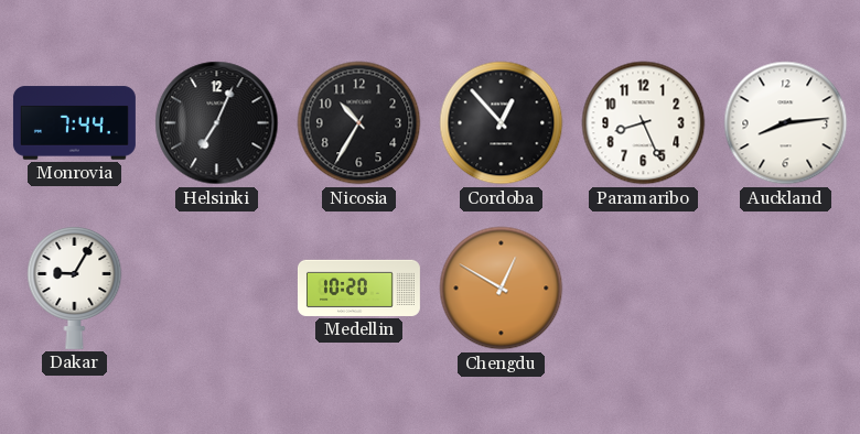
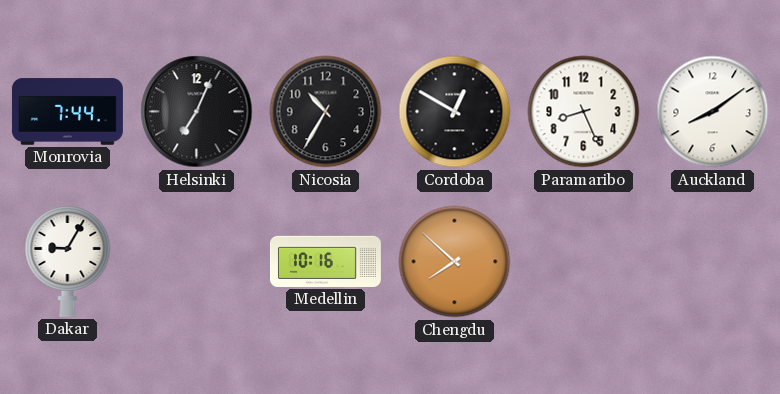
Cordoba: 12:53 -> 12:50 (455, 112)
Auckland: 8:14 -> 8:09 (713, 112)
Medellin: 10:20 -> 10:16 (325, 261)
Chengdu: 12:50 -> 7:52 (455, 262)
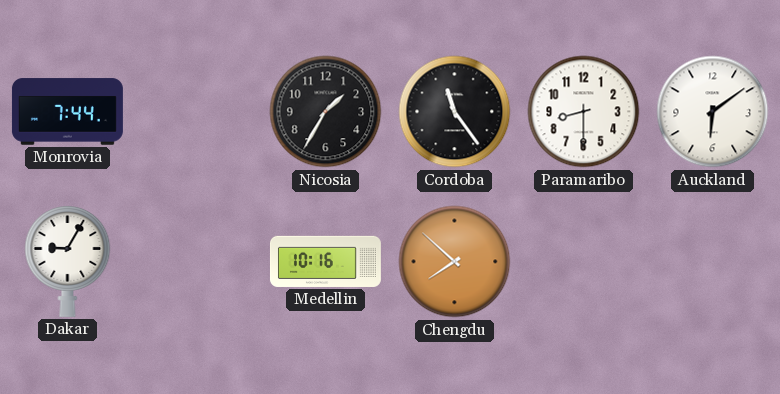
Helsinki: 7:04 -> none (197, 112)
Nicosia: 10:35 -> 1:35 (326, 112)
Cordoba: 12:50 -> 11:24 (455, 112)
Paramaribo: 8:26 -> 8:30 (584, 112)
Auckland: 8:09 -> 6:09 (713, 112)
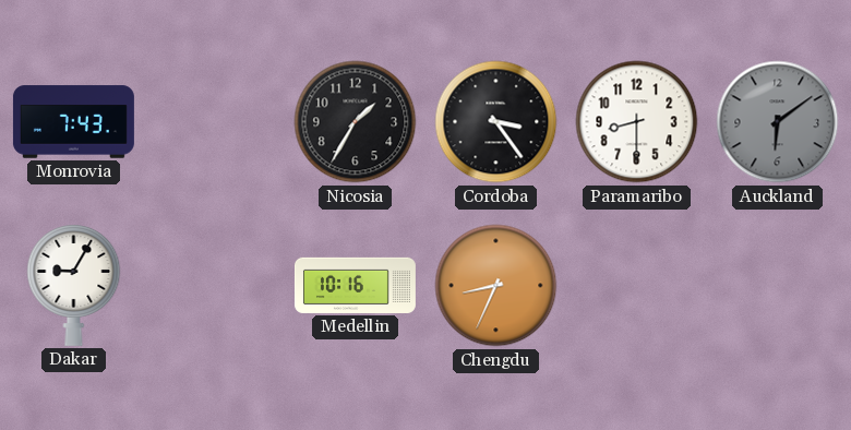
Monrovia: 7:44 -> 7:43 (73, 122)
Cordoba: 11:24 -> 3:24 (496, 122)
Auckland dial: white -> grey (778, 122)
Chengdu: 7:52 -> 8:34 (496, 286)
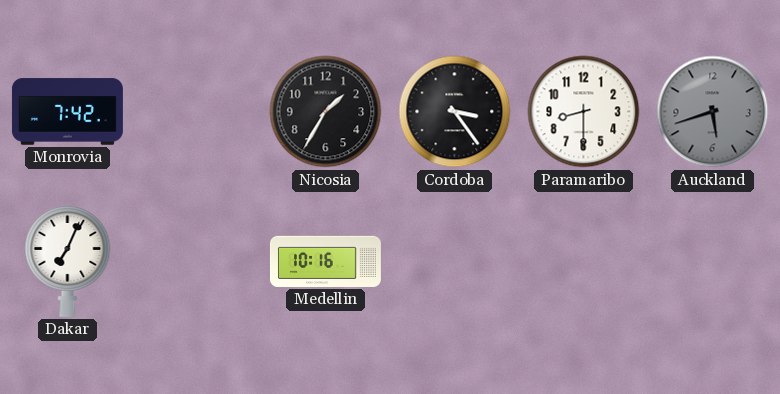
Monrovia: 7:43 -> 7:42 (67, 112)
Auckland: 6:09 -> 5:42 (713, 112)
Dakar: 9:05 -> 7:04 (68, 261)
Chengdu: 8:34 -> none (496, 286)
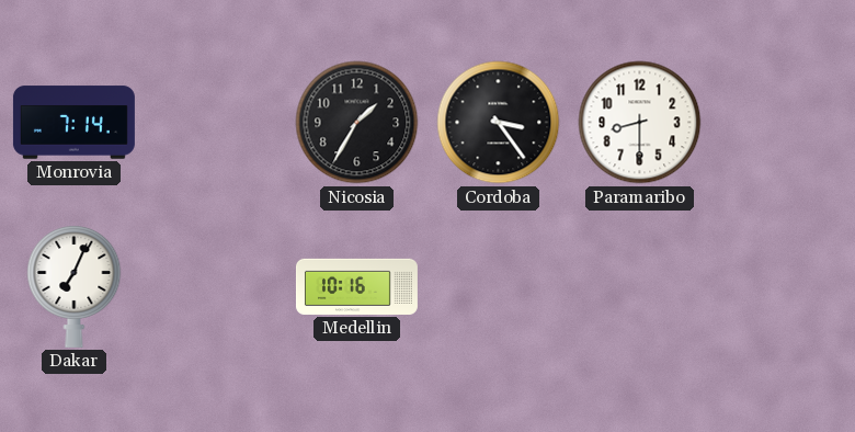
Monrovia: 7:42 -> 7:14 (73, 123)
Auckland: 5:42 -> none (713, 112)
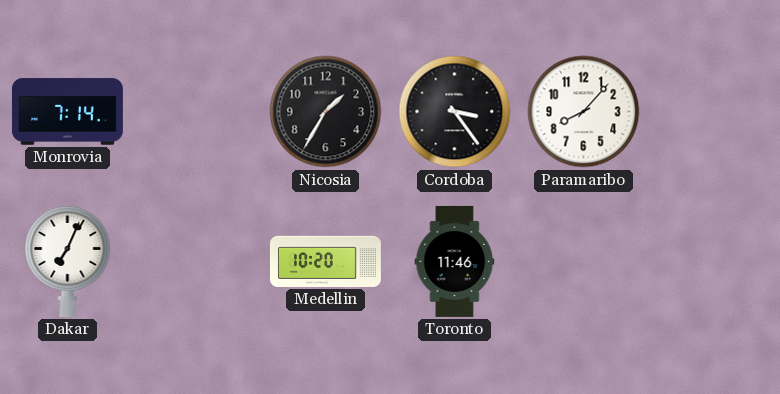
Paramaribo: 8:30 -> 8:07 (584, 112)
Medellin: 10:16 -> 10:20 (325, 261)
Toronto: none -> 11:46 (455, 261)
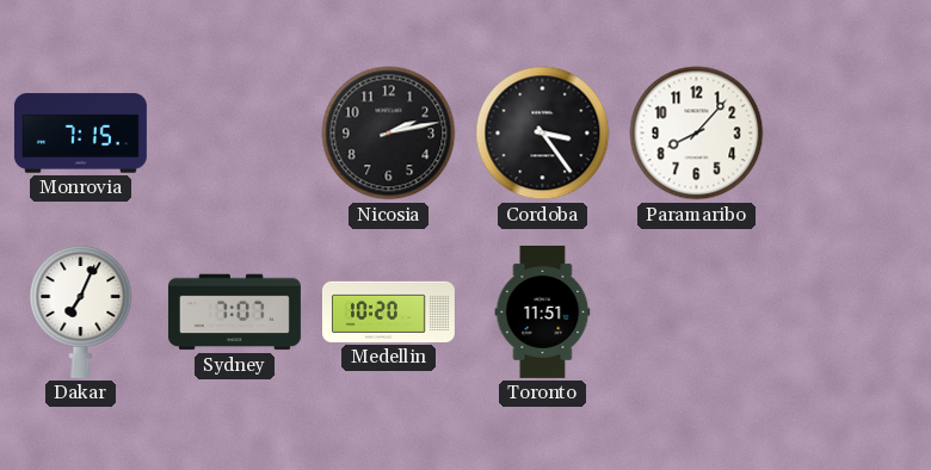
Monrovia: 7:14 -> 7:15 (80, 134)
Nicosia: 1:35 -> 2:13 (389, 134)
Sydney: none -> 7:07 (234, 313)
Toronto: 11:46 -> 11:51 (543, 311)
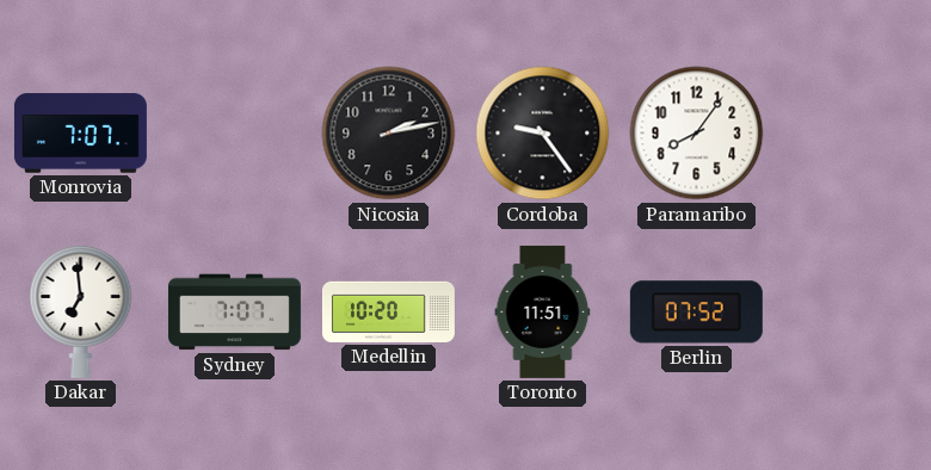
Monrovia: 7:15 -> 7:07 (80, 134)
Cordoba: 3:24 -> 9:24 (543, 134)
Paramaribo: 8:07 -> 8:06 (697, 134)
Dakar: 7:04 -> 6:59 (81, 311)
Berlin: none -> 07:52 (696, 313)
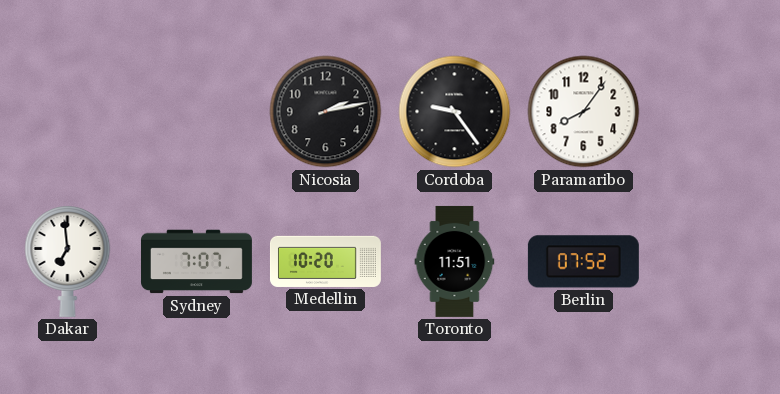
Monrovia: 7:07 -> none (80, 134)
